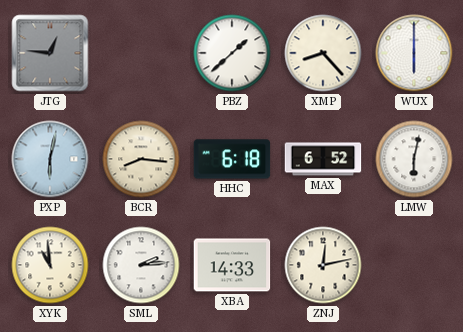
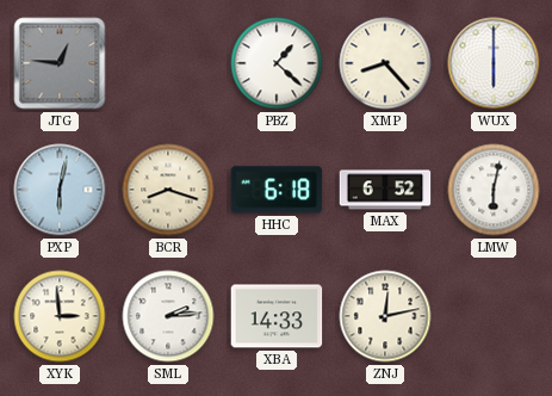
PBZ: 1:38 -> 1:22 (277, 63)
BCR: 8:16 -> 8:18 (168, 190)
XYK: 10:59 -> 2:59 (60, 316)
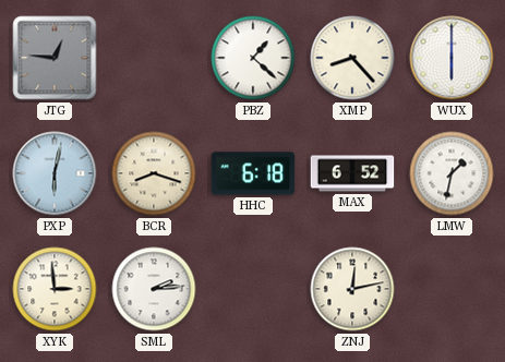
LMW: 6:02 -> 1:32 (452, 173)
XBA: 14:33 -> none (277, 316)
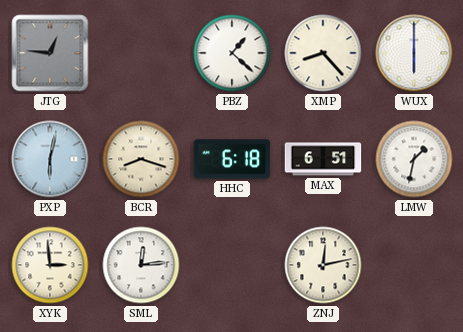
MAX: 6:52 -> 6:51 (323, 159)
SML: 2:14 -> 12:14 (141, 265)
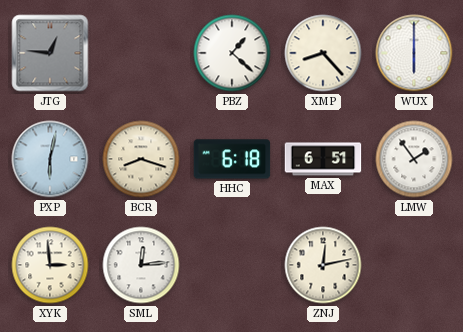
LMW: 1:32 -> 1:54 (414, 159)
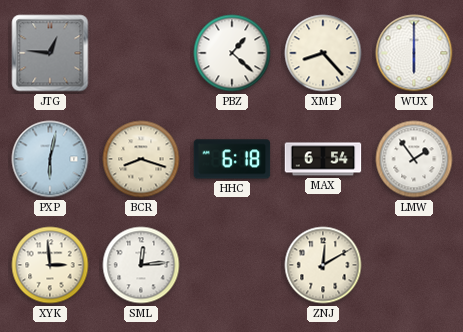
MAX: 6:51 -> 6:54 (323, 159)
ZNJ: 12:13 -> 12:10 (323, 265)
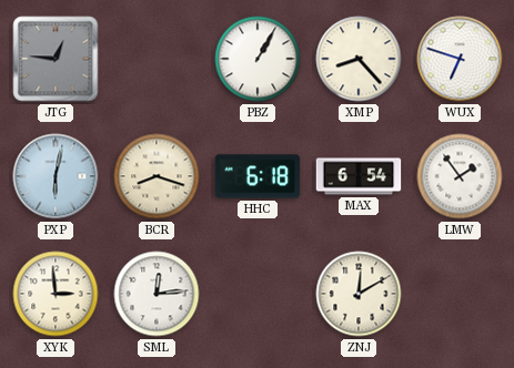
PBZ: 1:22 -> 1:05 (258, 59)
WUX: 6:00 -> 6:48 (460, 59)
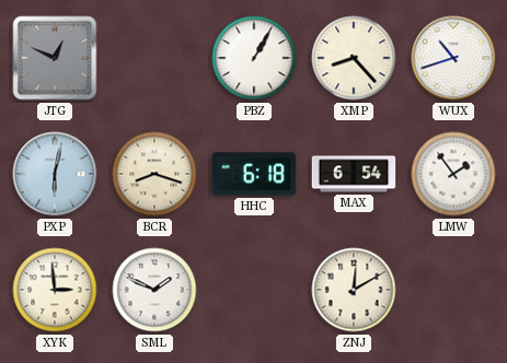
JTG: 12:46 -> 12:49 (55, 58)
WUX: 6:48 -> 10:42 (453, 58)
SML: 12:14 -> 1:49 (154, 290)
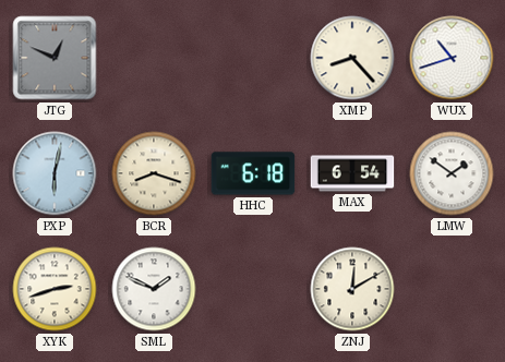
PBZ: 1:05 -> none (254, 58)
LMW: 1:54 -> 1:51 (452, 173)
XYK: 2:59 -> 2:42 (55, 289)
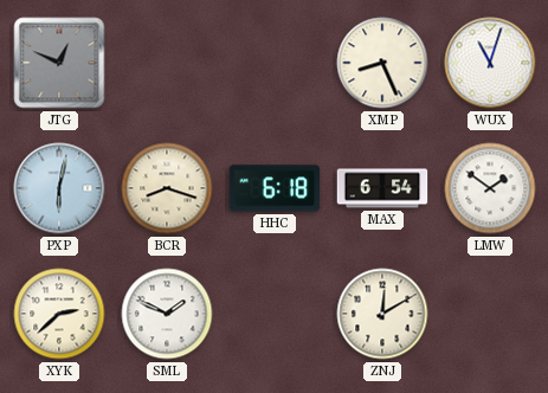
XMP: 8:23 -> 8:26 (382, 63)
WUX: 10:42 -> 11:03 (490, 63)
XYK: 2:42 -> 2:38 (59, 314)
